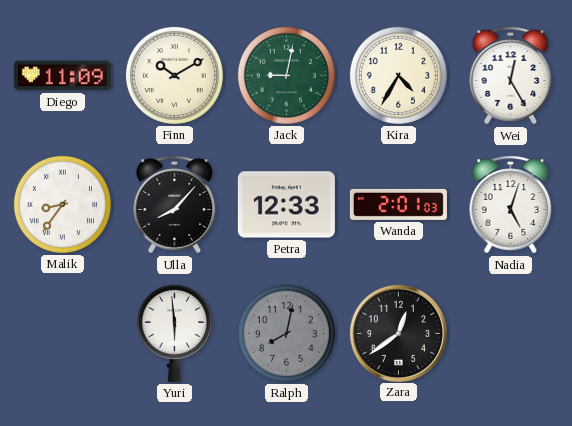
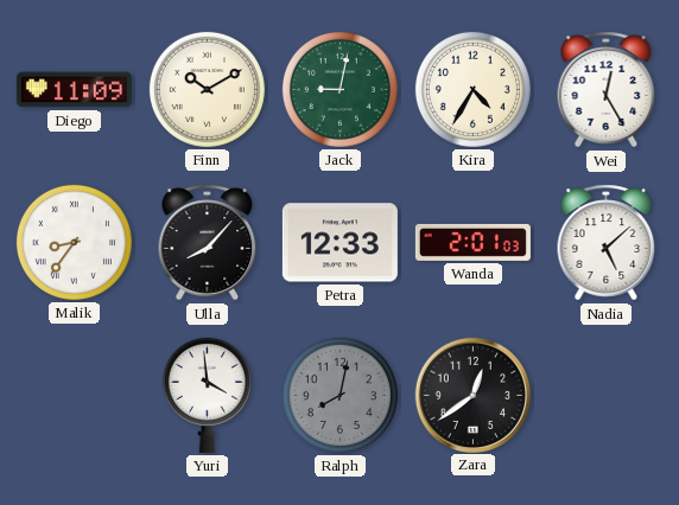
Nadia: 5:03 -> 5:08 (607, 243)
Yuri: 5:59 -> 3:59 (207, 395)
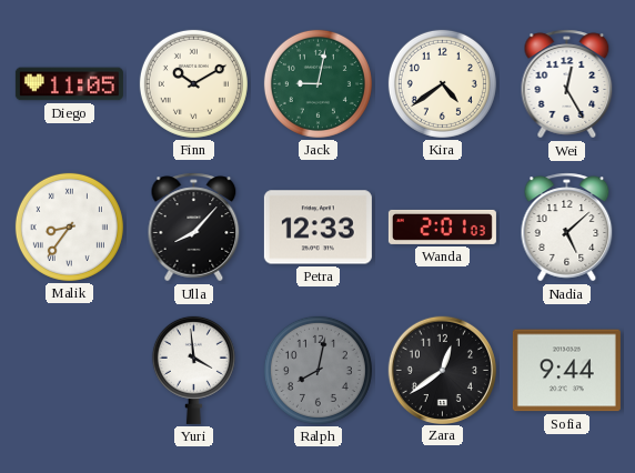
Diego: 11:09 -> 11:05 (69, 84)
Kira: 4:35 -> 4:39 (442, 83)
Sofia: none -> 9:44 (566, 371)
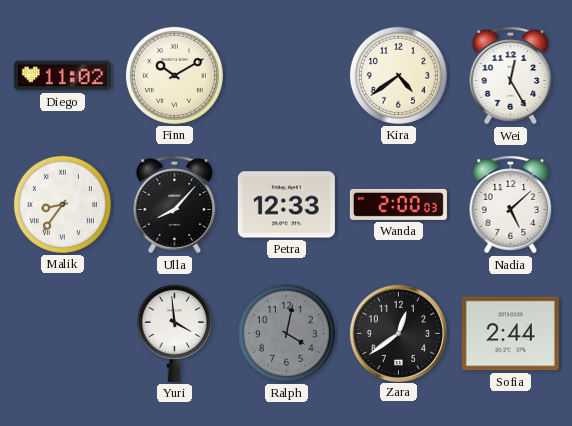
Diego: 11:05 -> 11:02 (62, 76)
Jack: 9:02 -> none (317, 83)
Wanda: 2:01 -> 2:00 (398, 204)
Ralph: 8:02 -> 4:02 (286, 333)
Sofia: 9:44 -> 2:44 (510, 334)
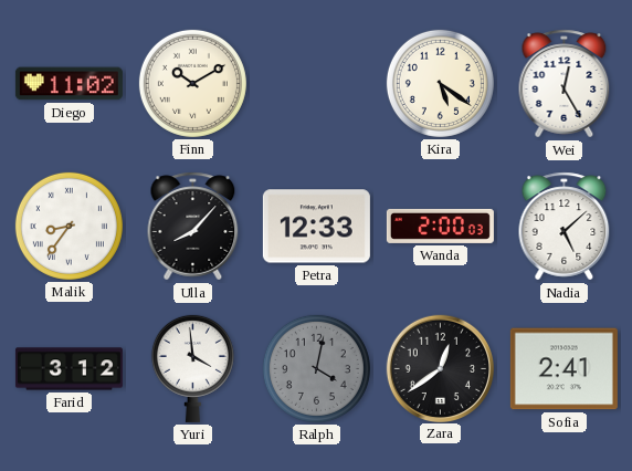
Kira: 4:39 -> 5:21 (440, 83)
Farid: none -> 3:12 (69, 369)
Sofia: 2:44 -> 2:41 (563, 369)
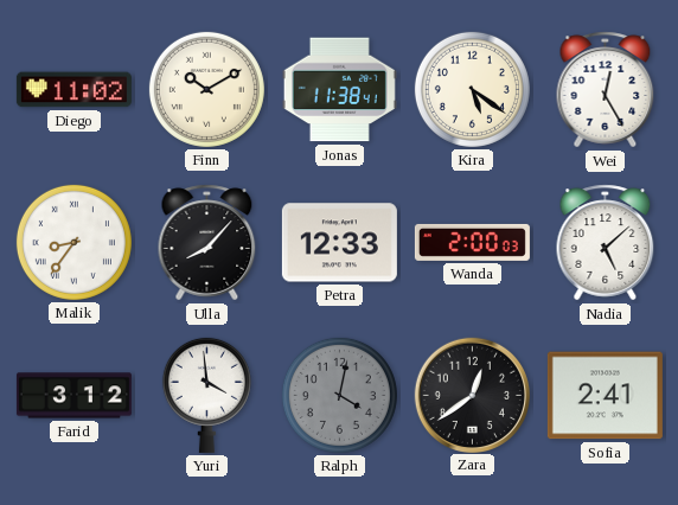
Jonas: none -> 11:38 (339, 90)
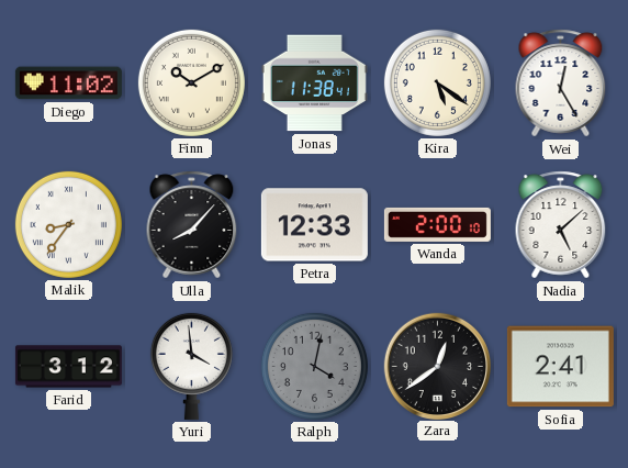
Wanda: 2:00:03 -> 2:00:10 (437, 224)
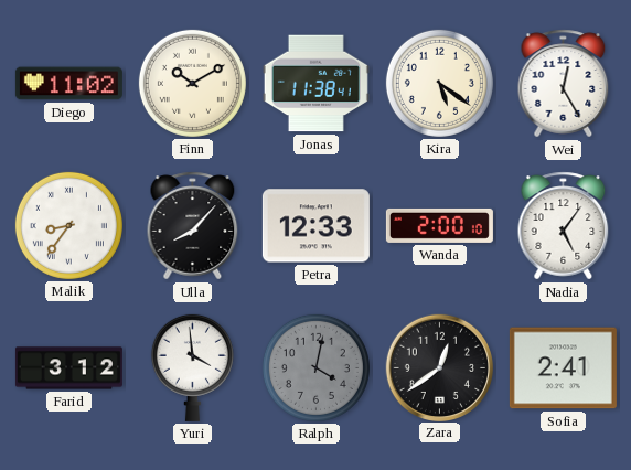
Nadia: 5:08 -> 5:06 (564, 226)
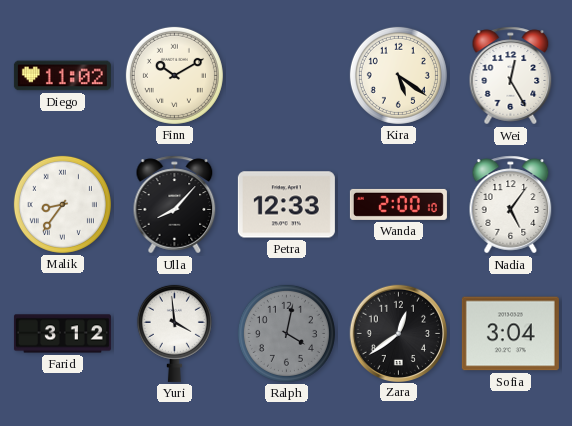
Jonas: 11:38 -> none (315, 84)
Sofia: 2:41 -> 3:04 (510, 334)
